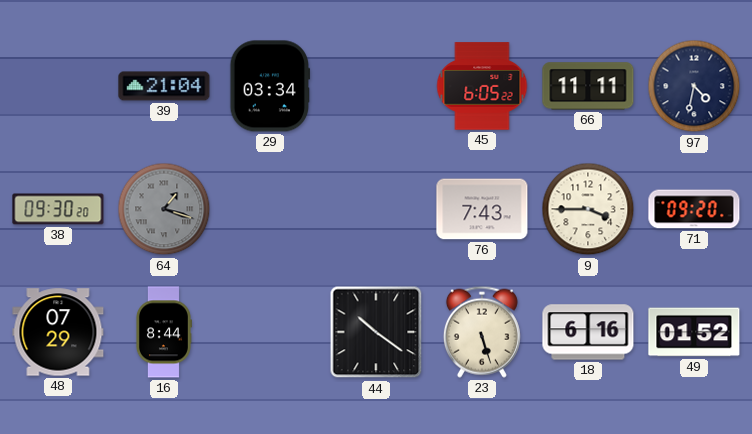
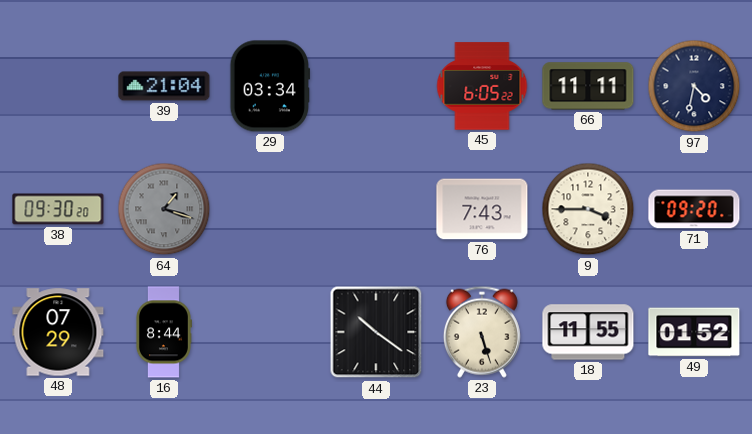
18: 6:16 -> 11:55 (588, 332)
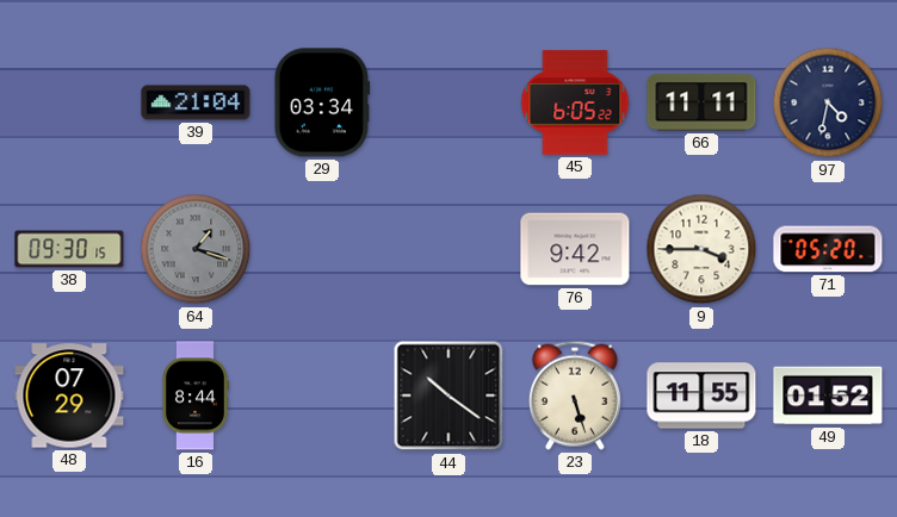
38: 09:30:20 -> 09:30:15 (69, 249)
76: 7:43 -> 9:42 (575, 249)
71: 09:20 -> 05:20 (828, 249)
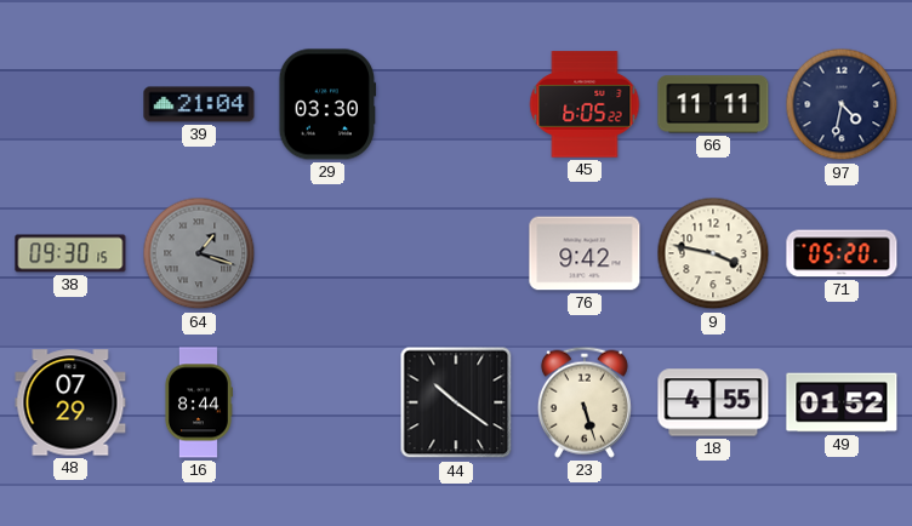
29: 03:34 -> 03:30 (327, 104)
9: 3:45 -> 3:47 (713, 253)
18: 11:55 -> 4:55 (713, 402)
